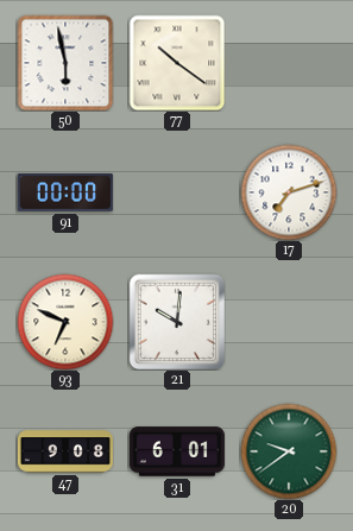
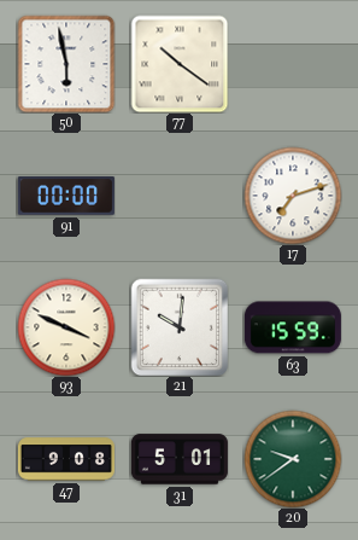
93: 6:49 -> 3:49 (66, 327)
63: none -> 15:59 (293, 327)
31: 6:01 -> 5:01 (180, 459)
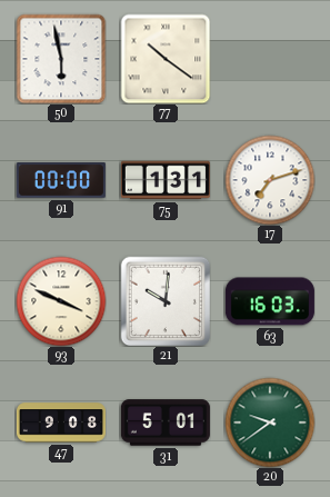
75: none -> 1:31 (166, 180)
63: 15:59 -> 16:03 (270, 301)
